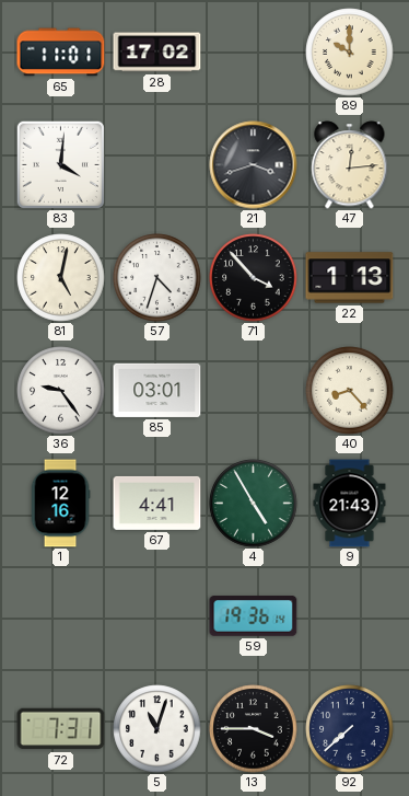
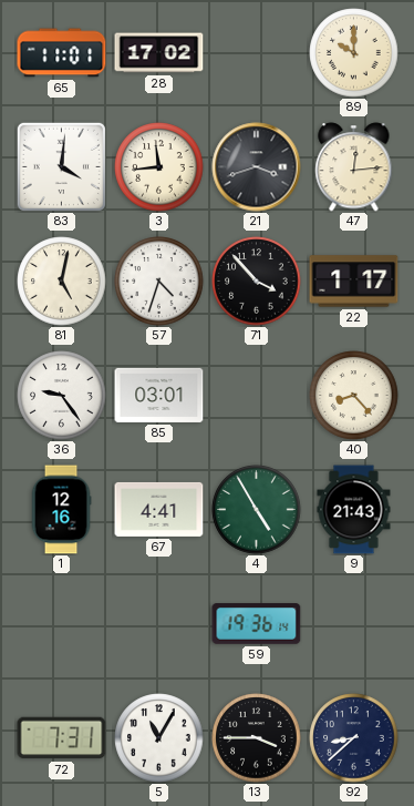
3: none -> 11:44 (159, 167)
22: 1:13 -> 1:17 (354, 282)
5: 11:03 -> 11:05 (159, 738)
92: 7:38 -> 8:38 (354, 738)
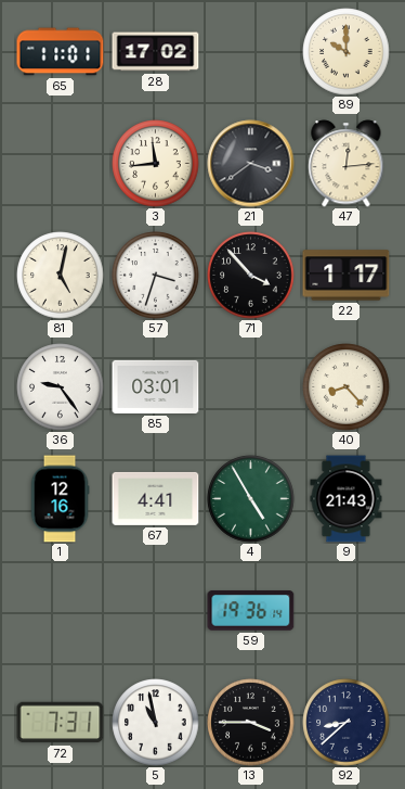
83: 4:01 -> none (61, 166)
21: 3:42 -> 3:39 (251, 164)
57: 4:33 -> 3:33 (156, 276)
5: 11:05 -> 10:58 (156, 723)
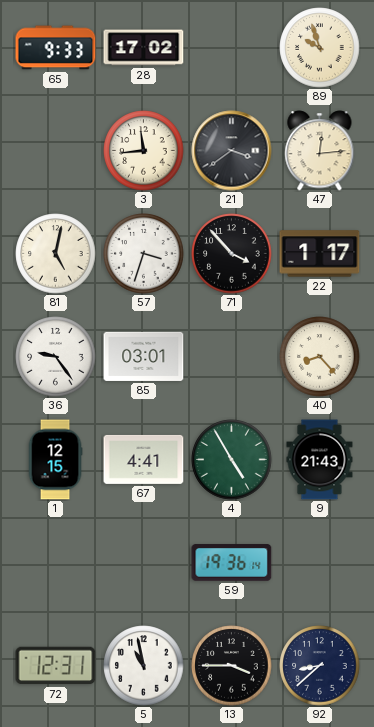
65: 11:01 -> 9:33 (56, 48)
89: 10:00 -> 9:57 (320, 48)
1: 12:16 -> 12:15 (55, 460)
72: 7:31 -> 12:31 (56, 666)
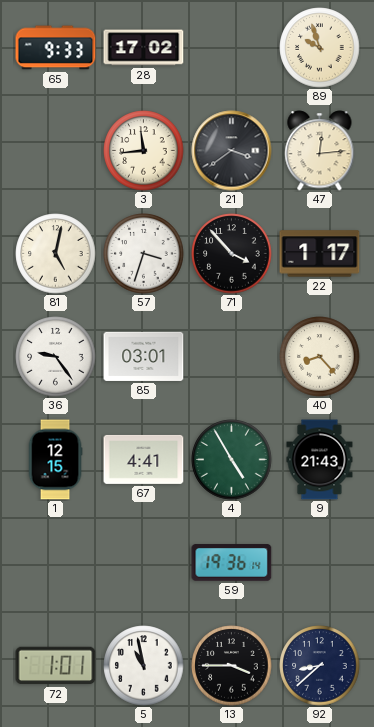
72: 12:31 -> 1:01 (56, 666)
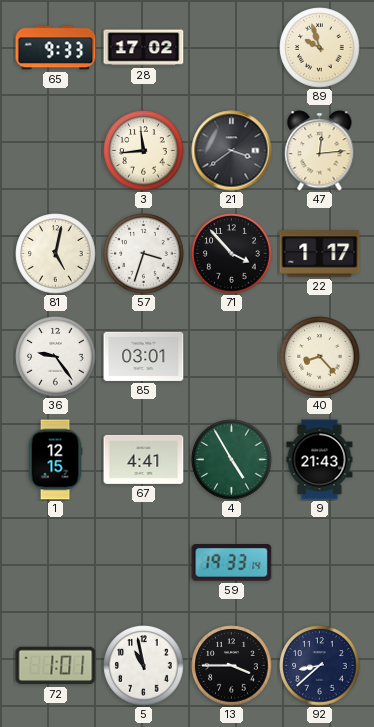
59: 19:36 -> 19:33 (232, 563)
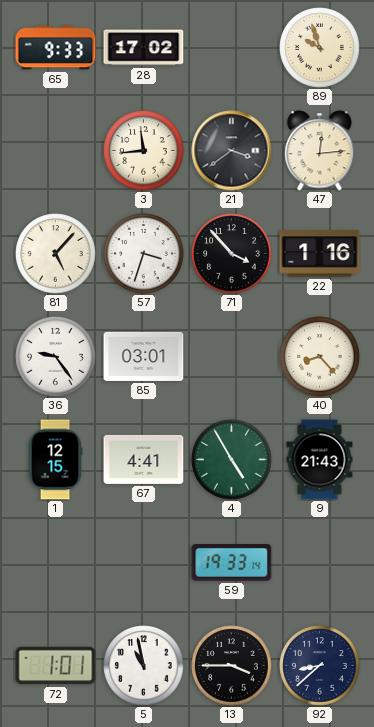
81: 5:02 -> 5:07 (56, 254)
22: 1:17 -> 1:16 (320, 254)
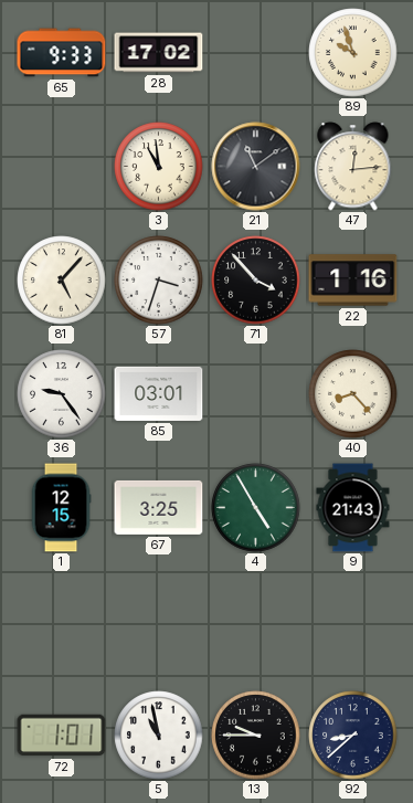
3: 11:44 -> 10:59 (159, 167)
21: 3:39 -> 11:09 (256, 167)
67: 4:41 -> 3:25 (159, 507)
59: 19:33 -> none (232, 563)
13: 3:45 -> 9:45 (256, 736)
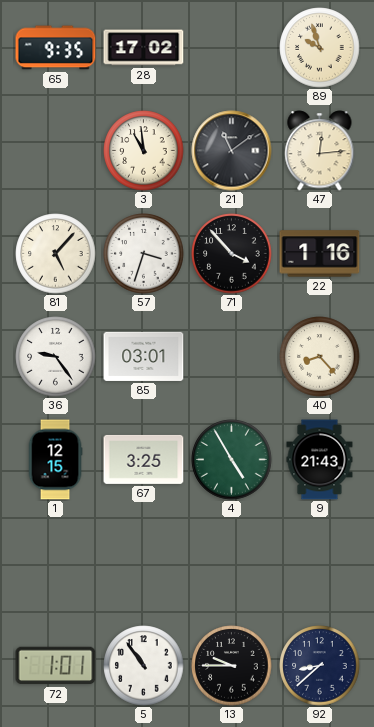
65: 9:33 -> 9:35 (56, 48)
5: 10:58 -> 10:54 (144, 666)
